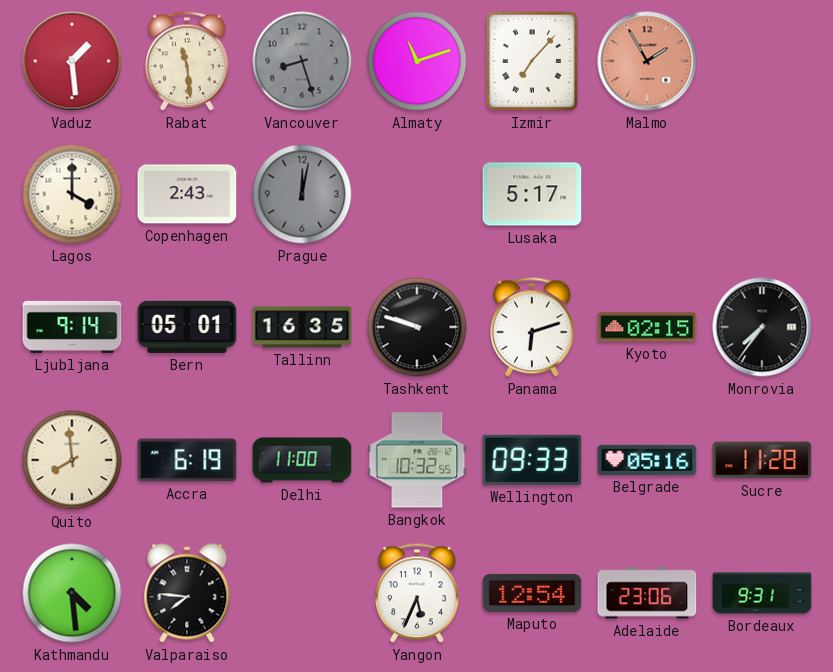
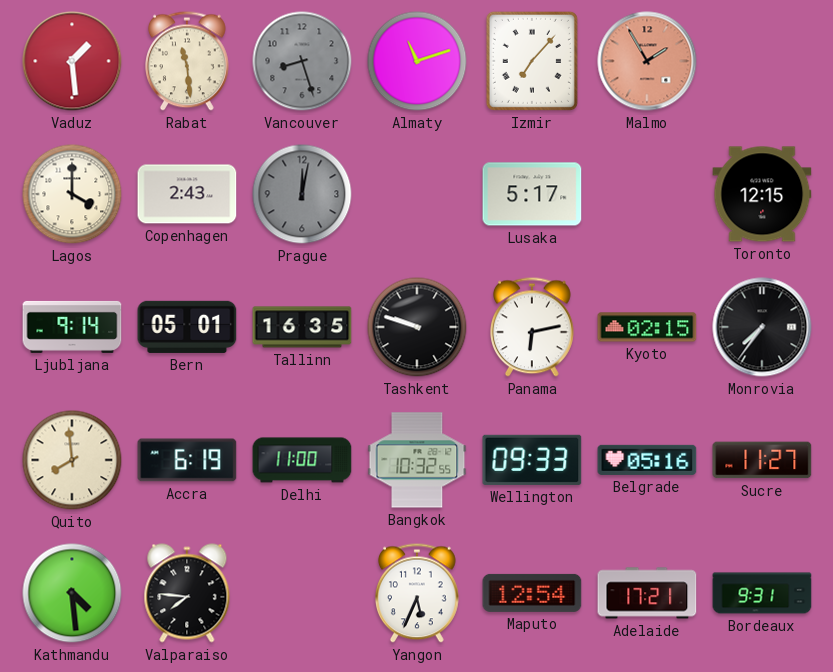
Toronto: none -> 12:15 (762, 194)
Panama: 6:12 -> 6:13 (533, 327)
Sucre: 11:28 -> 11:27 (762, 460)
Adelaide: 23:06 -> 17:21 (647, 593)
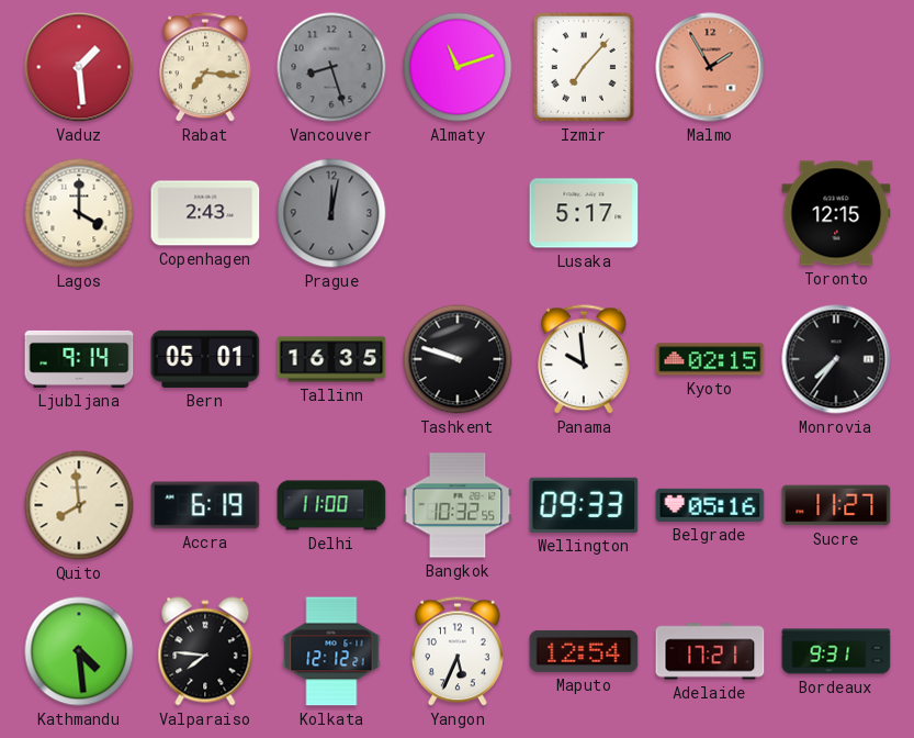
Rabat: 11:29 -> 7:16 (206, 67)
Panama: 6:13 -> 9:59 (585, 359)
Kolkata: none -> 12:12 (331, 651)
